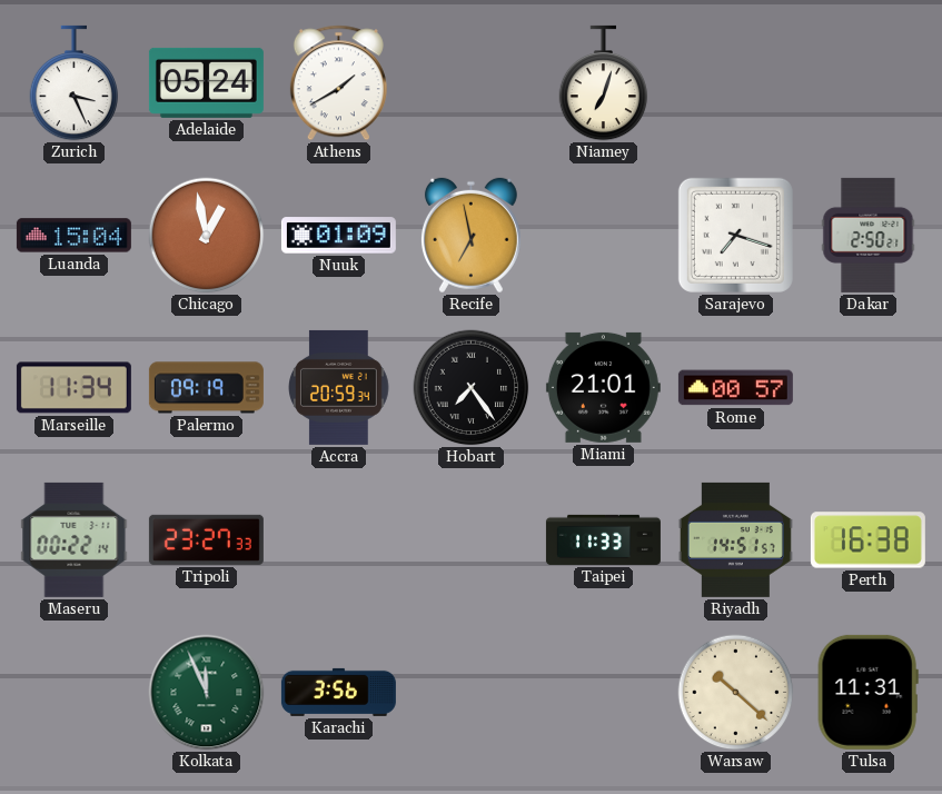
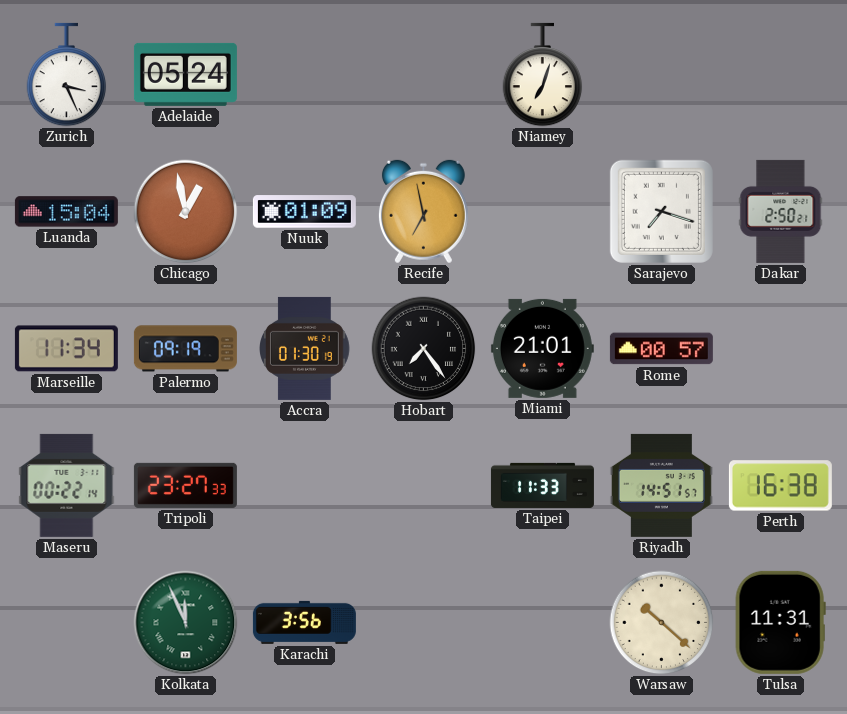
Athens: 1:40 -> none (338, 83)
Accra: 20:59 -> 01:30 (305, 348)
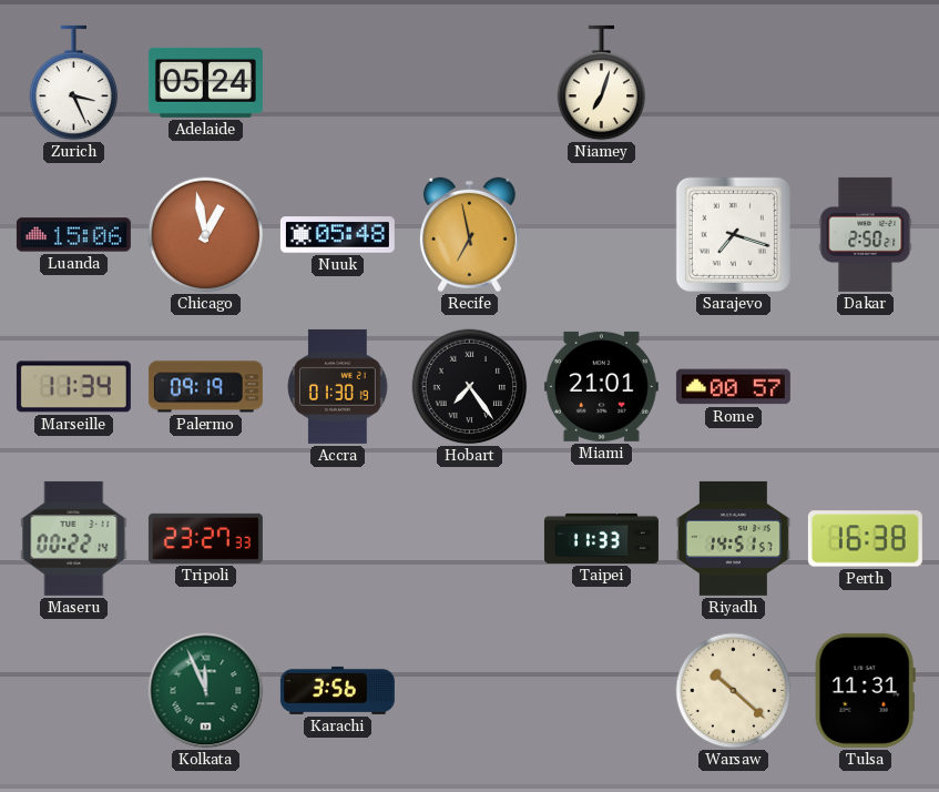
Luanda: 15:04 -> 15:06 (73, 235)
Nuuk: 01:09 -> 05:48 (337, 235)
